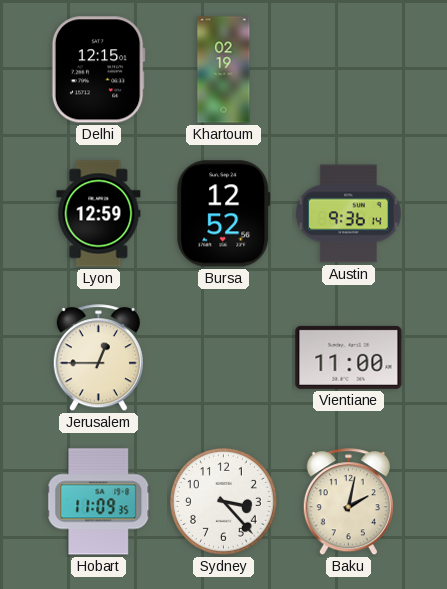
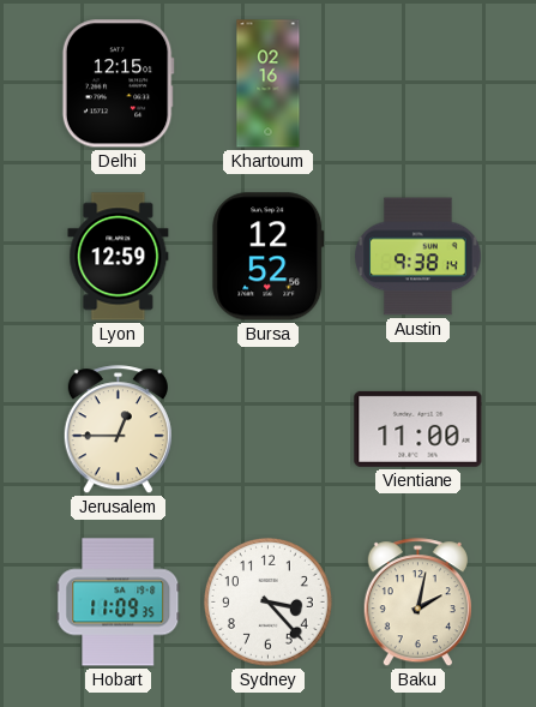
Khartoum: 02:19 -> 02:16 (269, 84)
Austin: 9:36 -> 9:38 (418, 257)
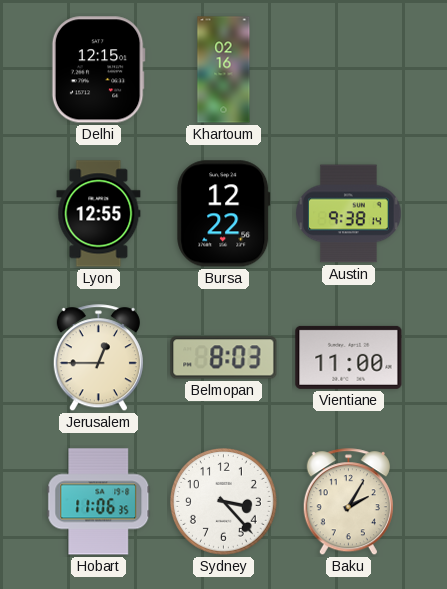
Lyon: 12:59 -> 12:55 (99, 214)
Bursa: 12:52 -> 12:22 (224, 214)
Belmopan: none -> 8:03 (224, 358)
Hobart: 11:09 -> 11:06 (99, 502)
Baku: 2:02 -> 2:05 (348, 502)
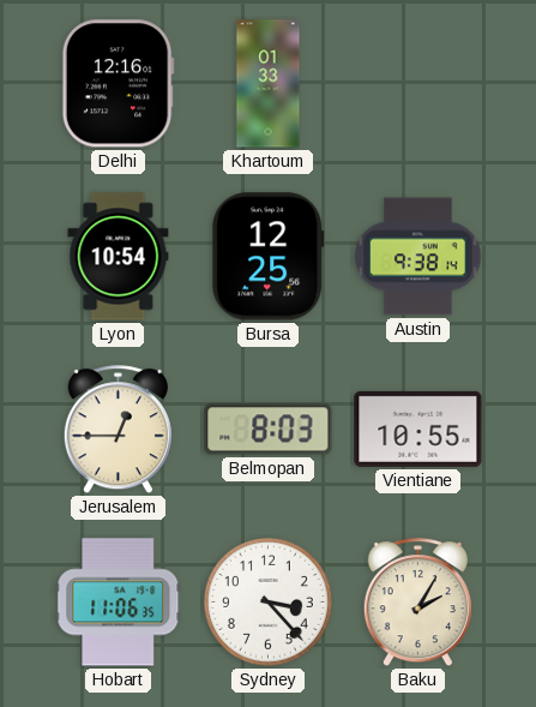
Delhi: 12:15 -> 12:16 (118, 84)
Khartoum: 02:16 -> 01:33 (269, 84)
Lyon: 12:55 -> 10:54 (119, 257)
Bursa: 12:22 -> 12:25 (269, 257)
Vientiane: 11:00 -> 10:55 (418, 429)
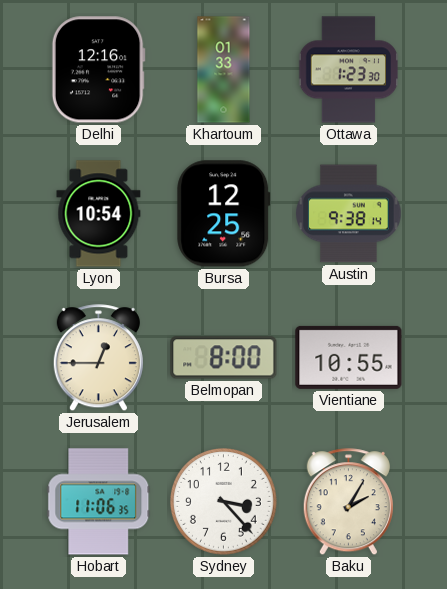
Ottawa: none -> 1:23 (349, 70)
Belmopan: 8:03 -> 8:00 (224, 358)
